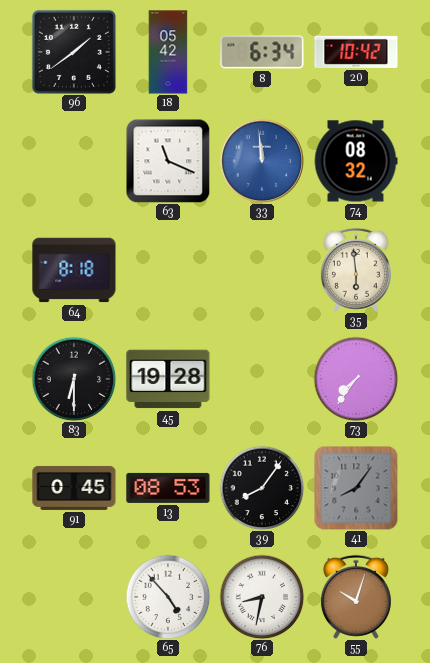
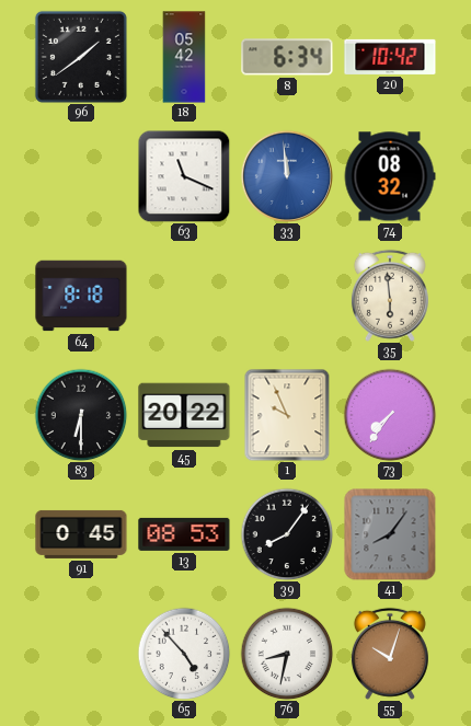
45: 19:28 -> 20:22 (184, 415)
1: none -> 9:56 (287, 415)
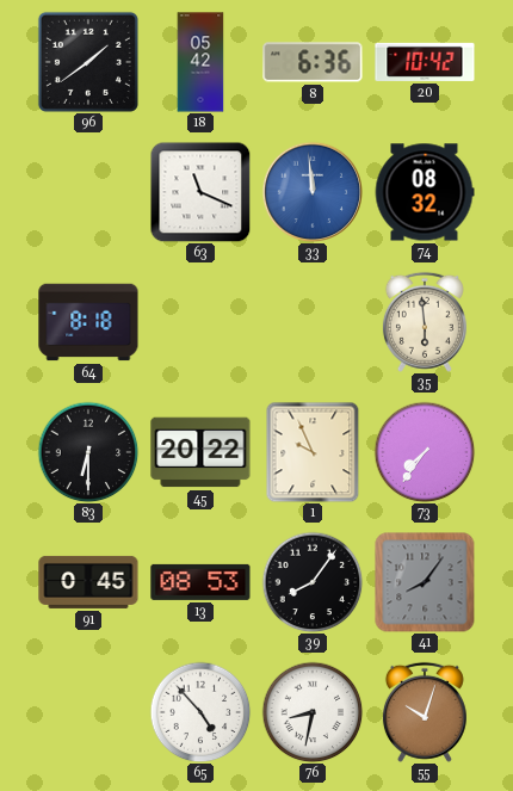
8: 6:34 -> 6:36 (313, 62)
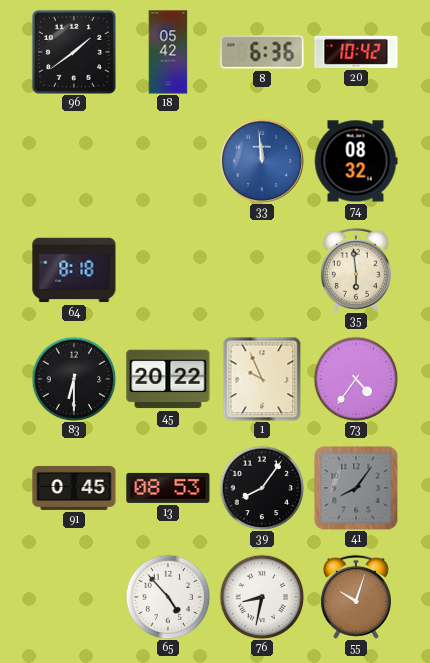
63: 11:19 -> none (200, 192)
73: 7:36 -> 4:36 (356, 379)
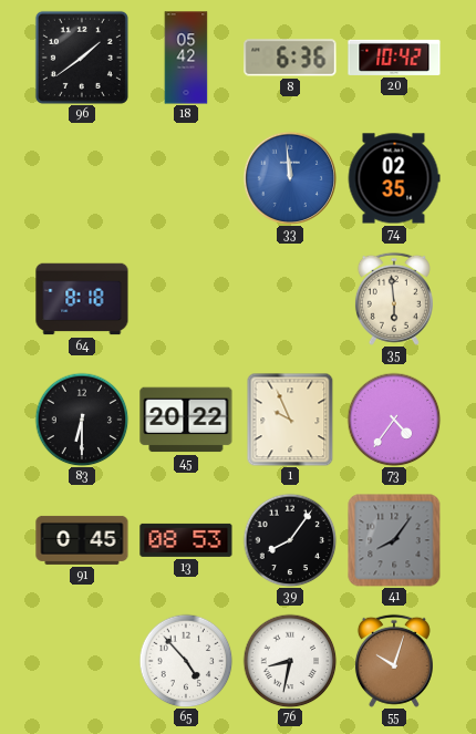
74: 08:32 -> 02:35 (394, 178)
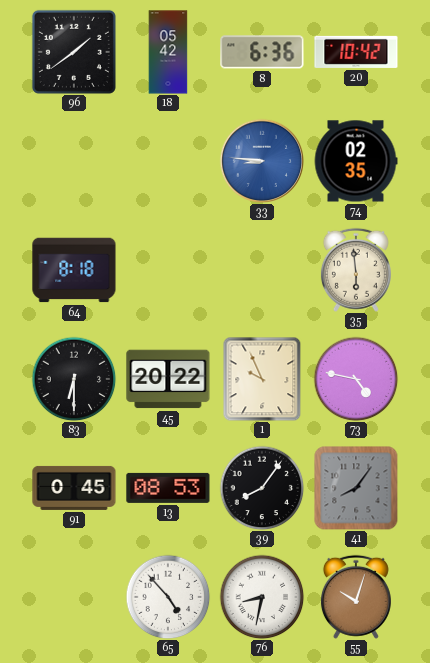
33: 11:59 -> 8:46 (261, 160)
73: 4:36 -> 4:47 (356, 379)
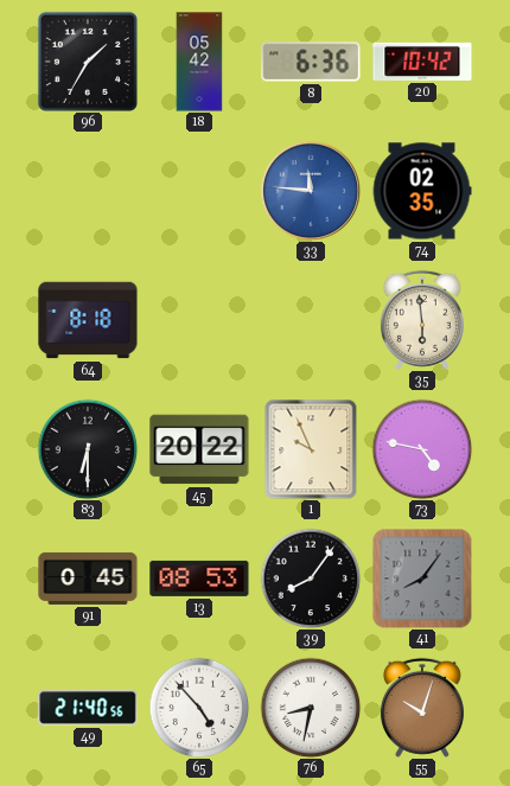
96: 1:39 -> 1:35 (88, 62)
33: 8:46 -> 11:46 (310, 190)
49: none -> 21:40 (88, 708)
